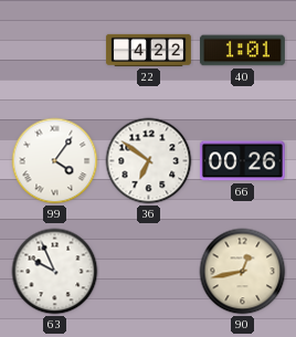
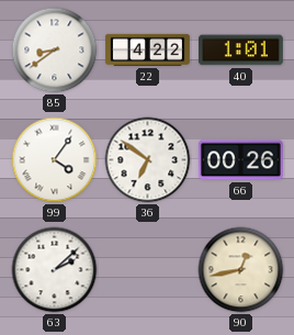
85: none -> 8:39 (55, 51)
63: 9:56 -> 2:08 (55, 270)
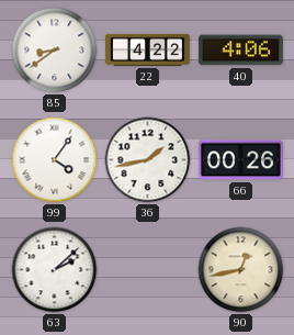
40: 1:01 -> 4:06 (240, 51)
36: 6:51 -> 1:43 (148, 160)
